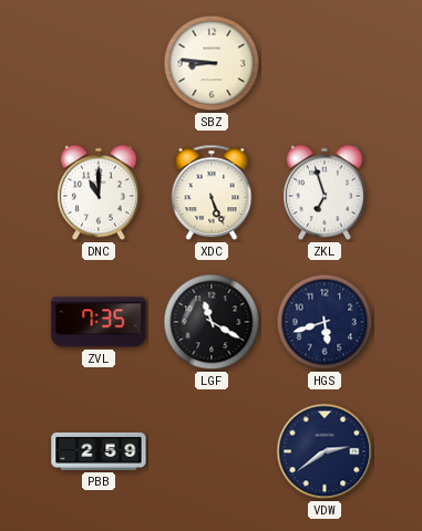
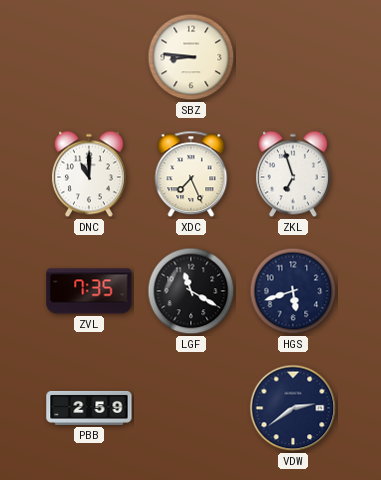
XDC: 5:26 -> 7:26 (191, 174)
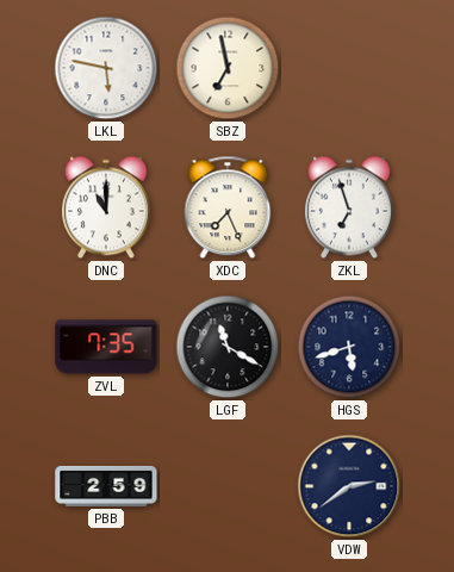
LKL: none -> 5:47 (106, 68)
SBZ: 8:46 -> 6:58 (228, 68)
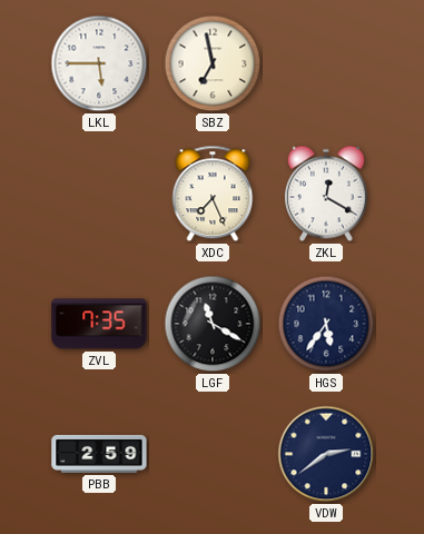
LKL: 5:47 -> 5:45 (99, 63)
DNC: 11:00 -> none (106, 207)
ZKL: 6:57 -> 12:20 (326, 194)
HGS: 5:42 -> 5:36 (326, 324)
